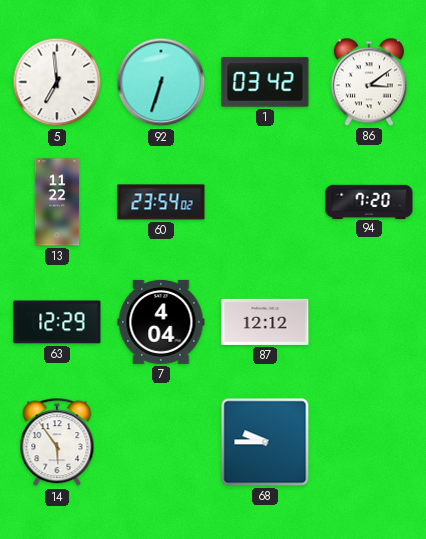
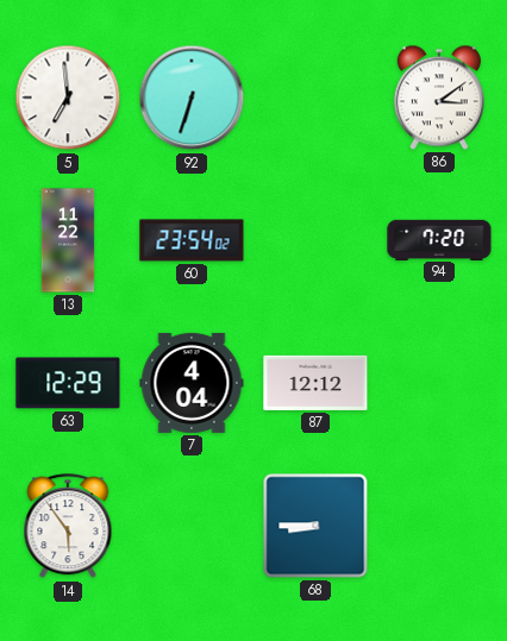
1: 03:42 -> none (265, 82)
68: 9:45 -> 8:45 (315, 526)
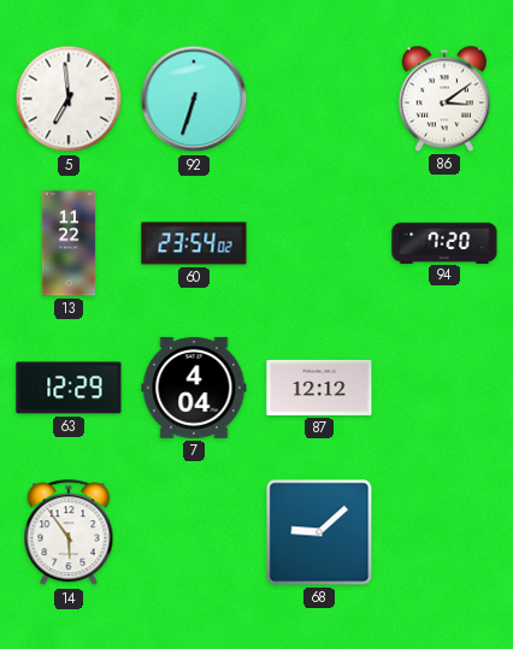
68: 8:45 -> 9:08 (319, 532)
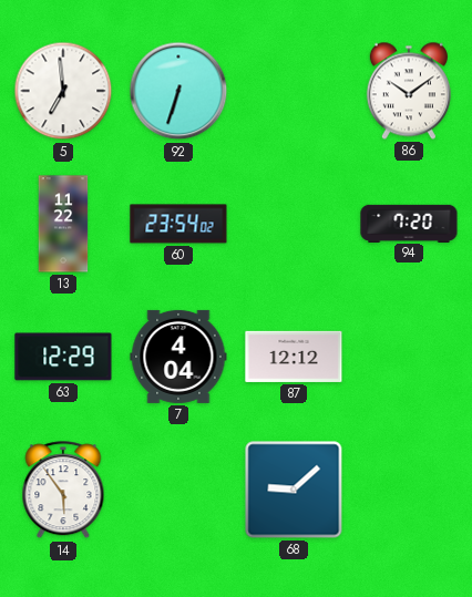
86: 3:09 -> 10:09 (409, 91)
